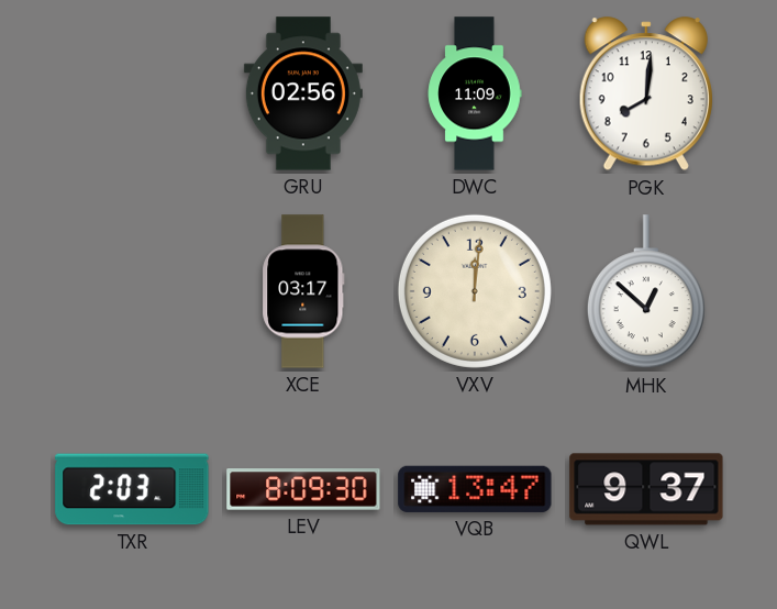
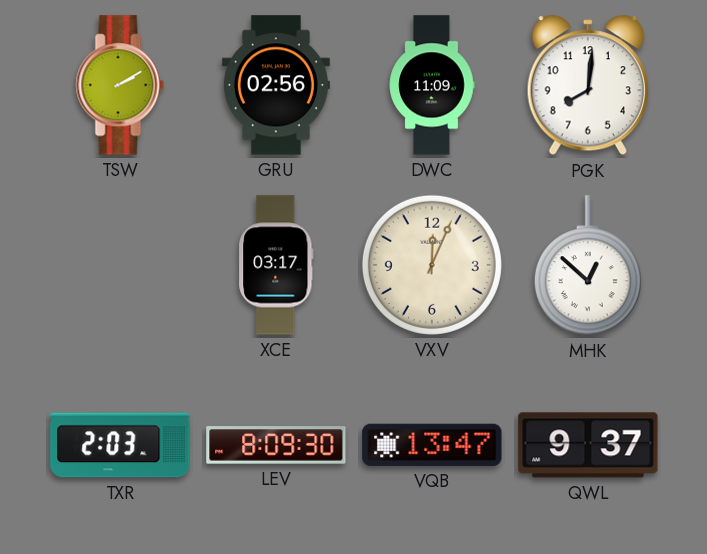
TSW: none -> 2:10 (120, 85)
VXV: 12:01 -> 12:04 (432, 265)
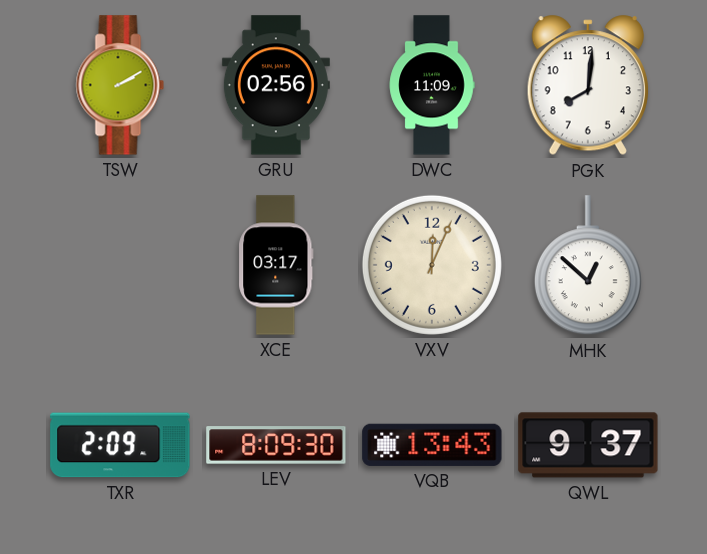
TXR: 2:03 -> 2:09 (120, 445)
VQB: 13:47 -> 13:43 (432, 445)
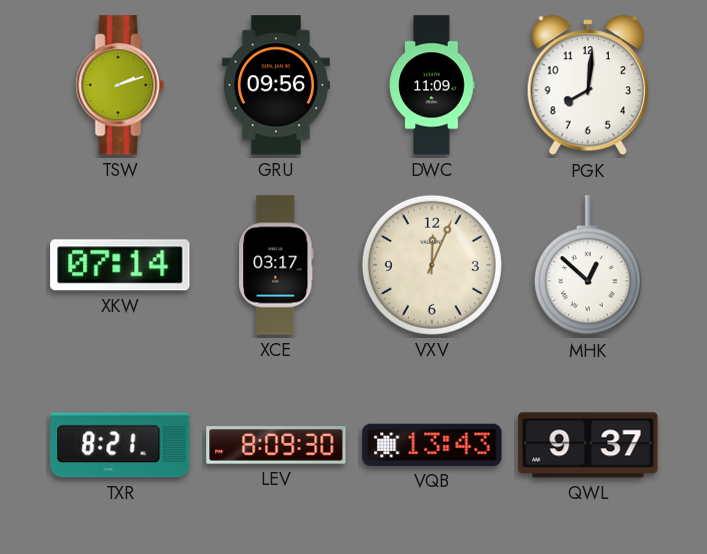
TSW: 2:10 -> 2:12 (120, 85)
GRU: 02:56 -> 09:56 (276, 85)
XKW: none -> 07:14 (120, 265)
TXR: 2:09 -> 8:21 (120, 445)
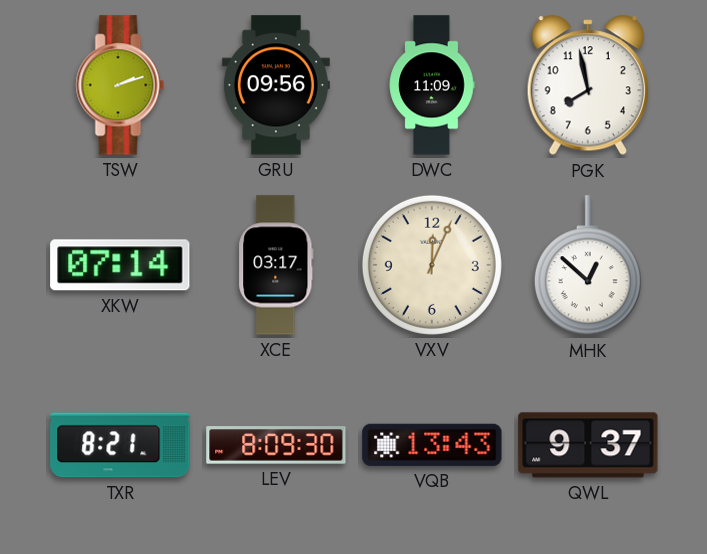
PGK: 8:01 -> 7:58 (588, 86)
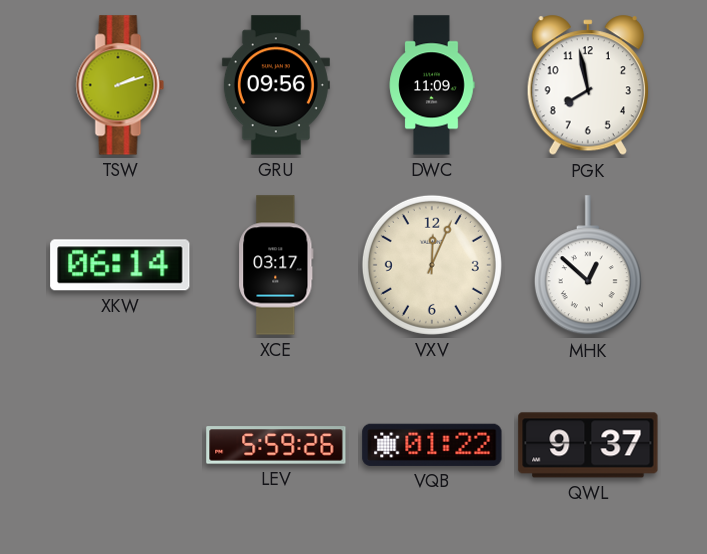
XKW: 07:14 -> 06:14 (120, 265)
TXR: 8:21 -> none (120, 445)
LEV: 8:09 -> 5:59 (276, 445)
VQB: 13:43 -> 01:22 (432, 445)
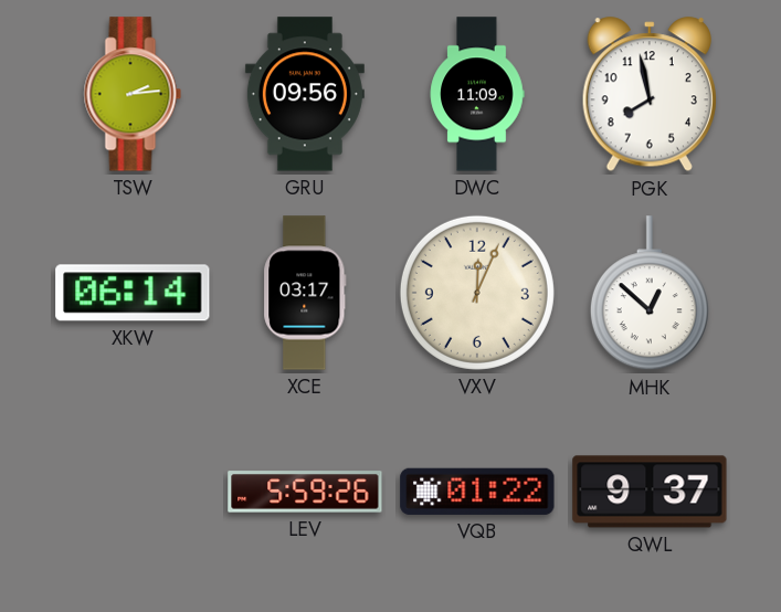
TSW: 2:12 -> 2:14 (133, 94)
